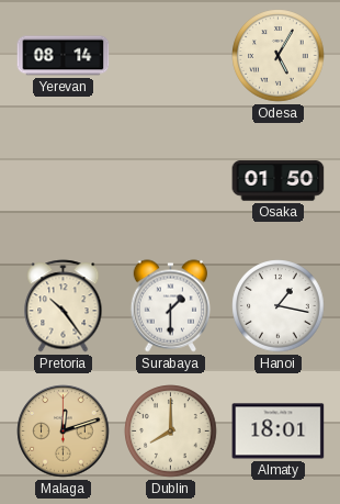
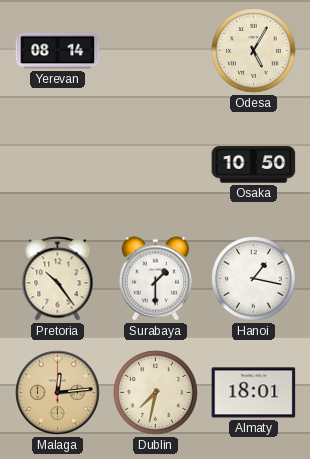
Osaka: 01:50 -> 10:50 (254, 165)
Malaga: 12:12 -> 12:14 (58, 393)
Dublin: 8:00 -> 7:32 (156, 393)
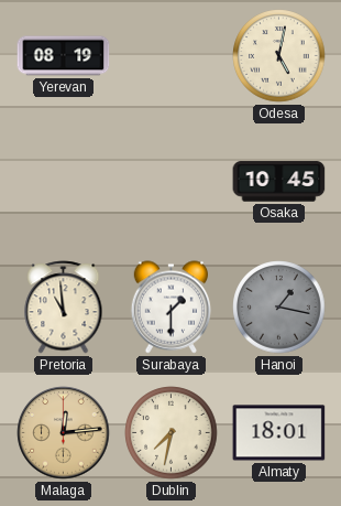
Yerevan: 08:14 -> 08:19 (64, 56)
Odesa: 5:05 -> 5:02 (279, 56)
Osaka: 10:50 -> 10:45 (279, 182)
Pretoria: 10:24 -> 10:59 (64, 308)
Hanoi dial: white -> grey (279, 308)
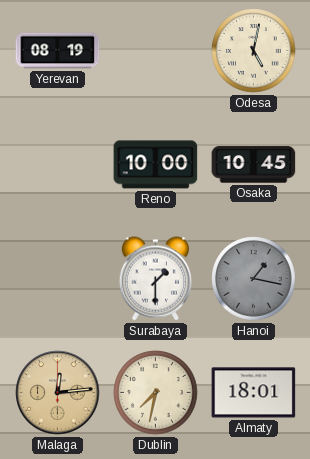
Reno: none -> 10:00 (156, 165)
Pretoria: 10:59 -> none (64, 308)
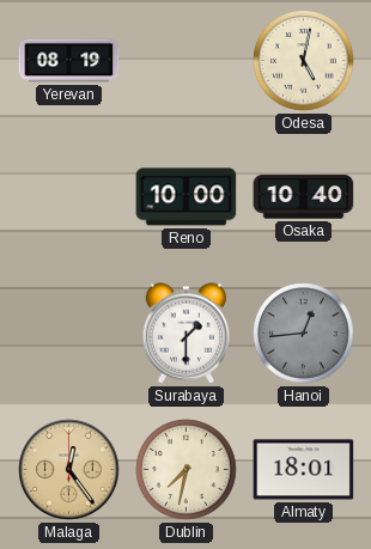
Osaka: 10:45 -> 10:40 (304, 197)
Hanoi: 1:17 -> 12:44 (304, 334)
Malaga: 12:14 -> 12:24 (69, 470)
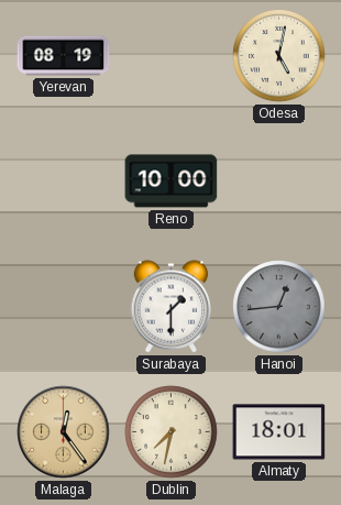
Osaka: 10:40 -> none (304, 197)
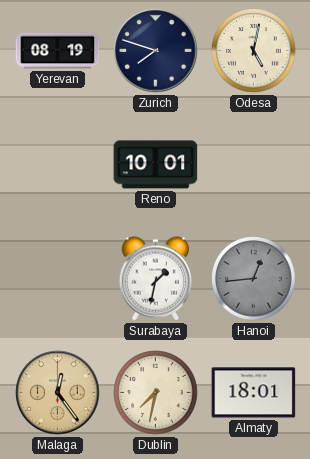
Zurich: none -> 7:48 (156, 51)
Reno: 10:00 -> 10:01 (156, 165)
Surabaya: 1:30 -> 1:32 (156, 279)
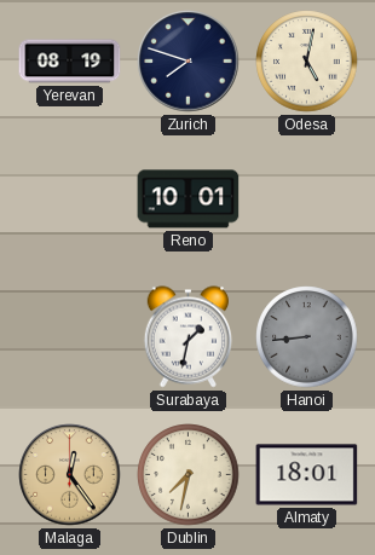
Hanoi: 12:44 -> 8:44 (307, 337)
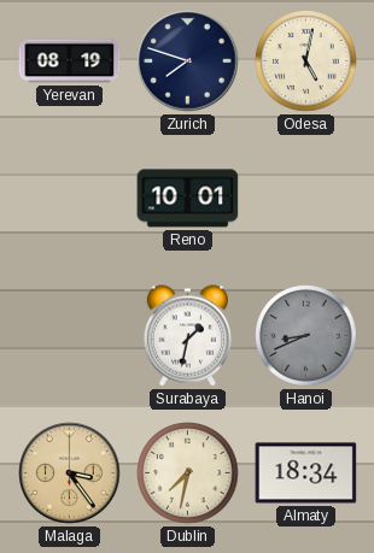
Hanoi: 8:44 -> 8:41 (306, 336)
Malaga: 12:24 -> 3:24 (70, 473)
Almaty: 18:01 -> 18:34 (306, 473)
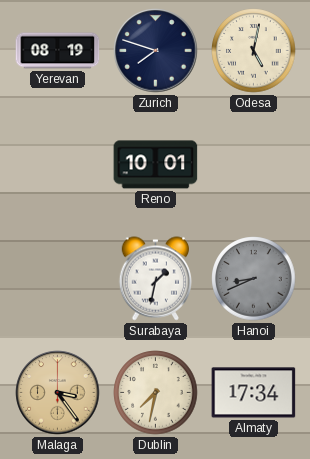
Almaty: 18:34 -> 17:34 (254, 393)
